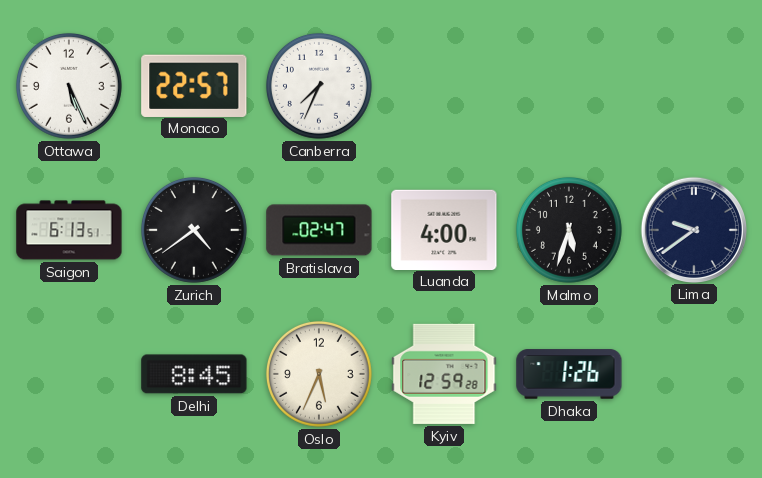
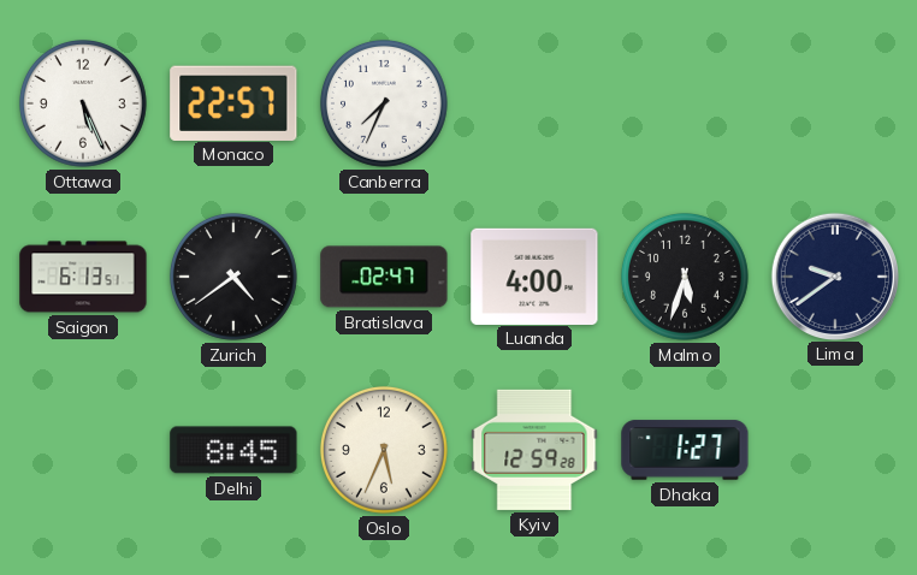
Dhaka: 1:26 -> 1:27 (685, 450)
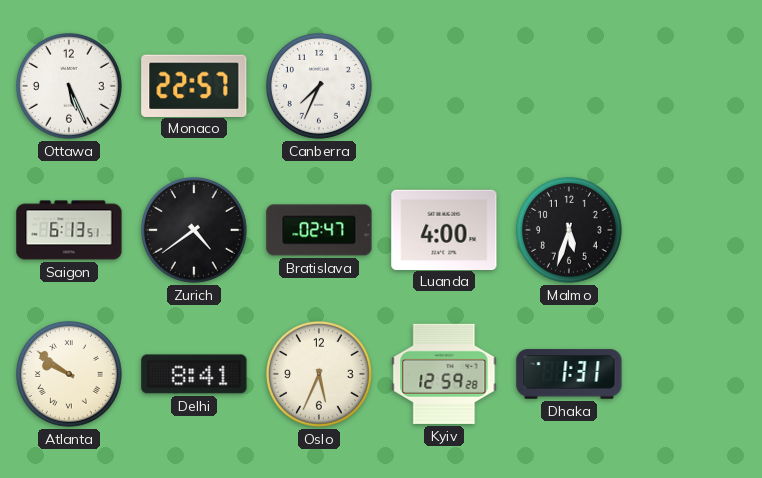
Lima: 9:39 -> none (834, 275)
Atlanta: none -> 9:51 (69, 374)
Delhi: 8:45 -> 8:41 (194, 374)
Dhaka: 1:27 -> 1:31 (569, 374)
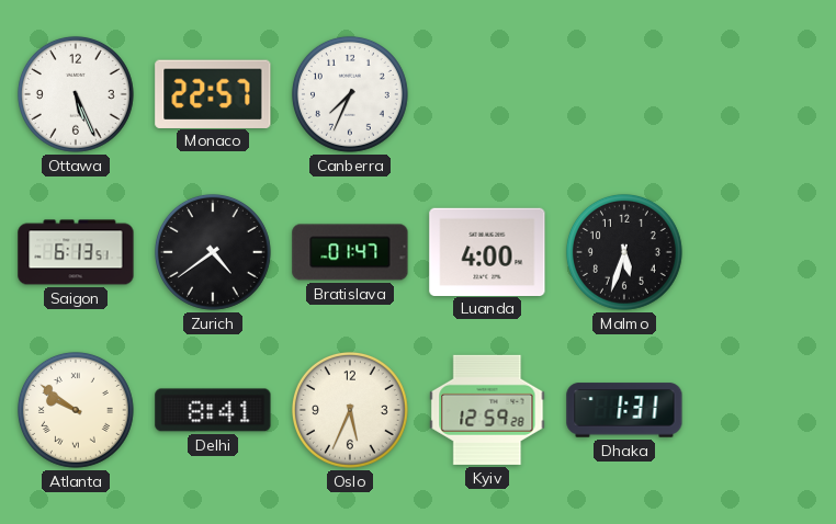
Bratislava: 02:47 -> 01:47 (350, 252)
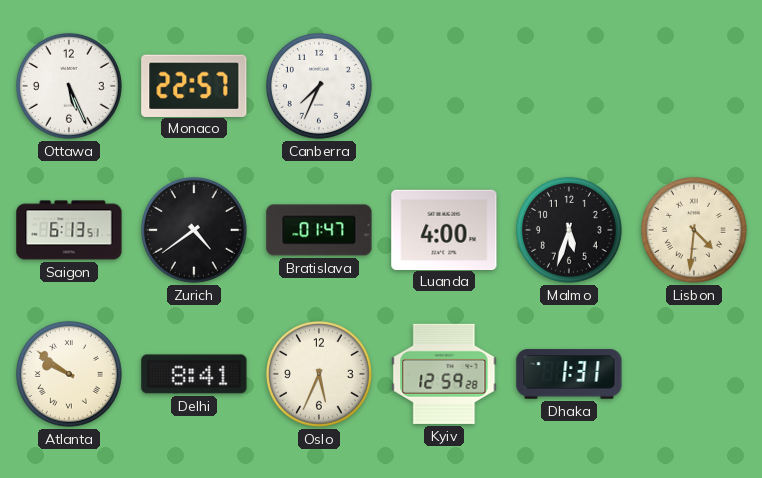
Lisbon: none -> 4:31 (694, 230)
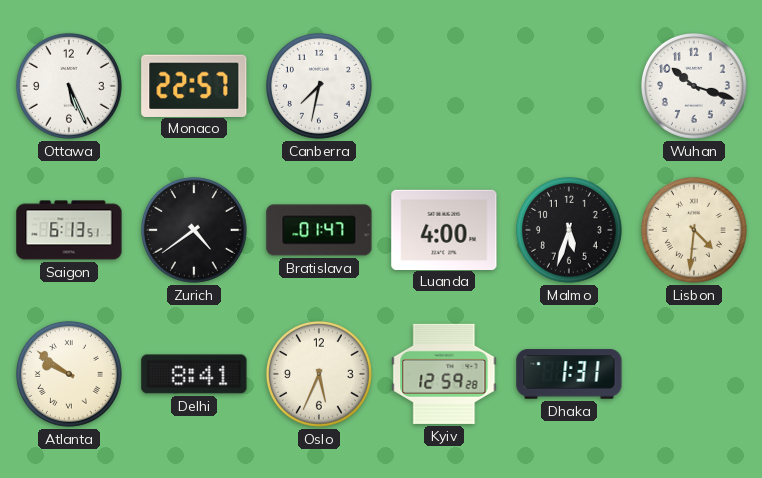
Canberra: 7:34 -> 7:32 (319, 86)
Wuhan: none -> 10:18 (694, 86)
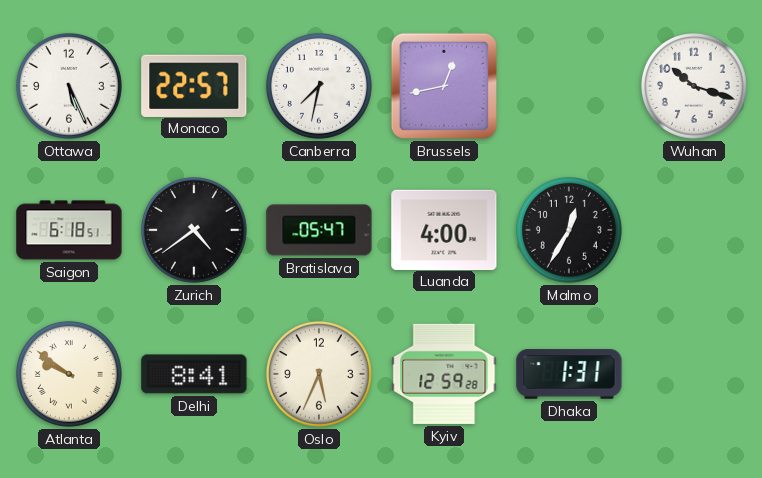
Brussels: none -> 12:43 (444, 86)
Saigon: 6:13 -> 6:18 (69, 230)
Bratislava: 01:47 -> 05:47 (319, 230)
Malmo: 5:33 -> 12:35 (569, 230)
Lisbon: 4:31 -> none (694, 230)
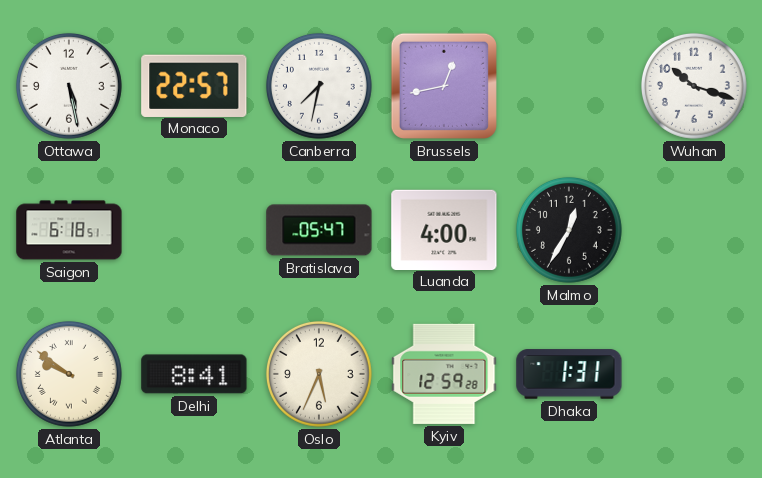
Ottawa: 5:26 -> 5:28 (69, 86)
Zurich: 4:39 -> none (194, 230)
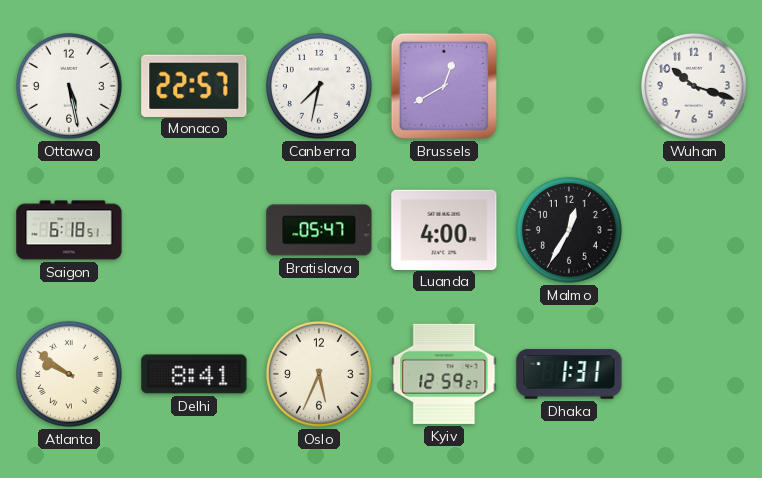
Brussels: 12:43 -> 12:40 (444, 86)
Kyiv: 12:59:28 -> 12:59:27 (444, 374)
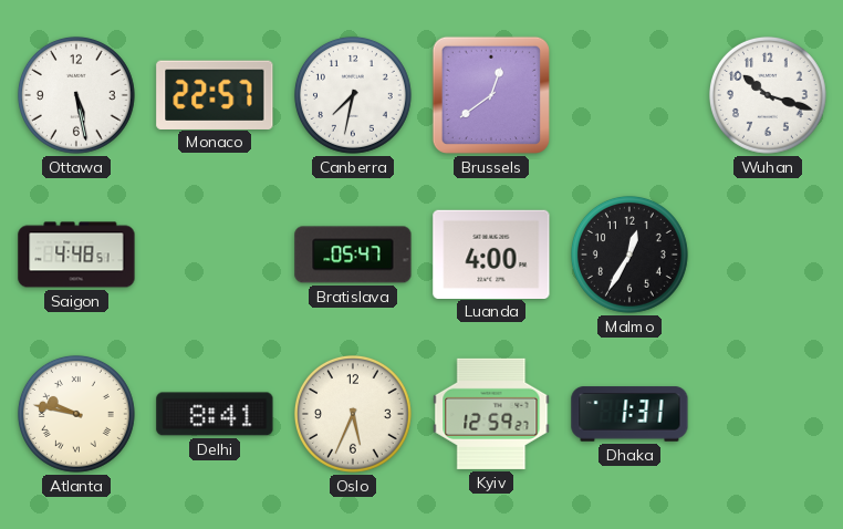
Brussels: 12:40 -> 12:39 (491, 95)
Saigon: 6:18 -> 4:48 (76, 255)
Atlanta: 9:51 -> 9:47 (76, 414)
